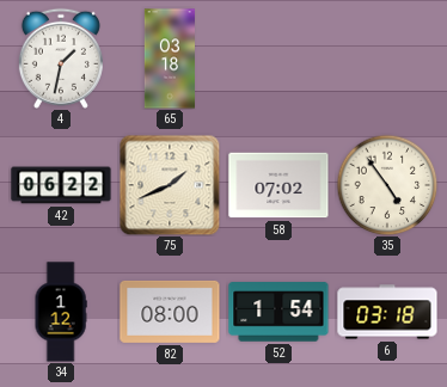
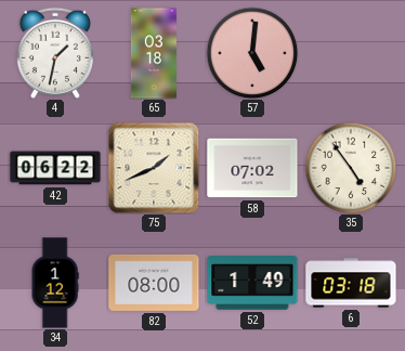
57: none -> 5:01 (252, 53)
52: 1:54 -> 1:49 (252, 283)
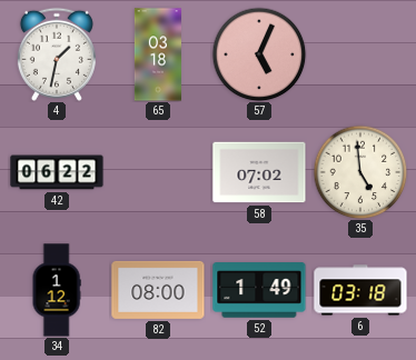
57: 5:01 -> 5:04 (259, 54)
75: 1:41 -> none (154, 168)
35: 4:54 -> 4:59 (360, 172)
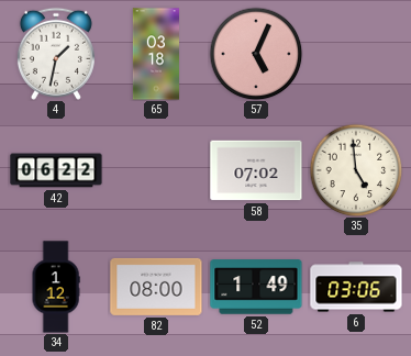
6: 03:18 -> 03:06 (356, 287)
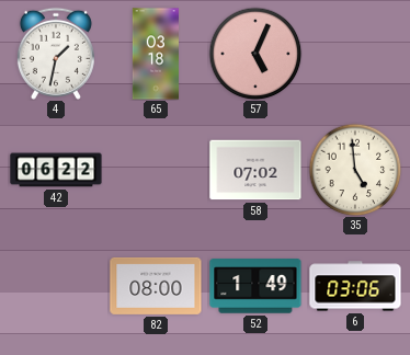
34: 1:12 -> none (56, 287)
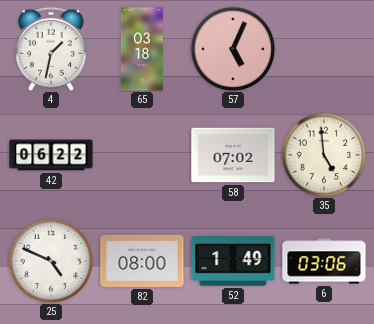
25: none -> 4:49 (51, 261)
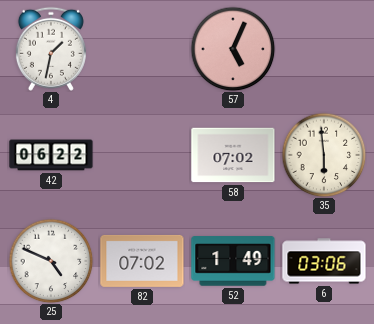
65: 03:18 -> none (141, 49)
35: 4:59 -> 5:59 (324, 155)
82: 08:00 -> 07:02 (142, 261)
